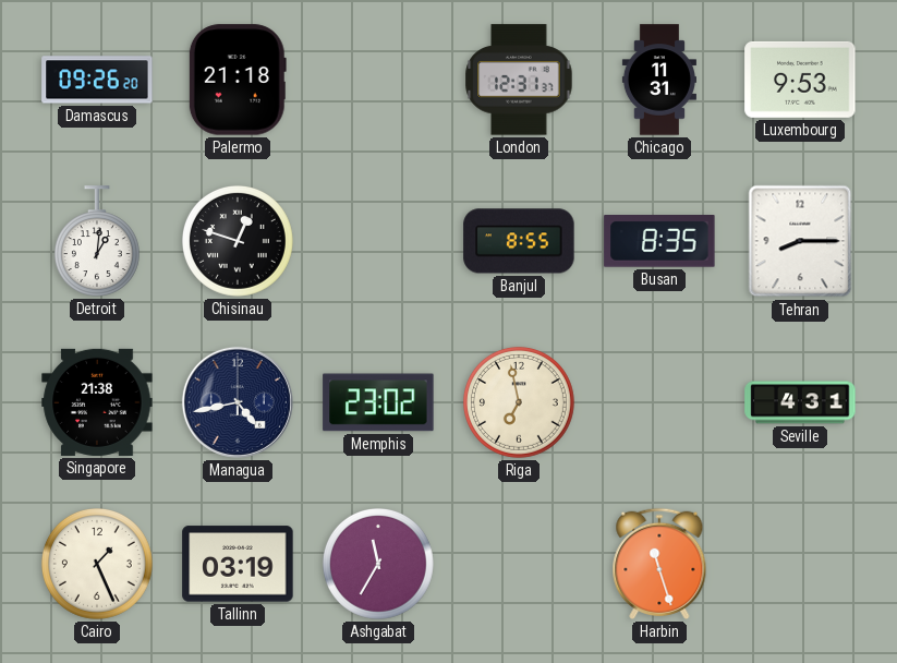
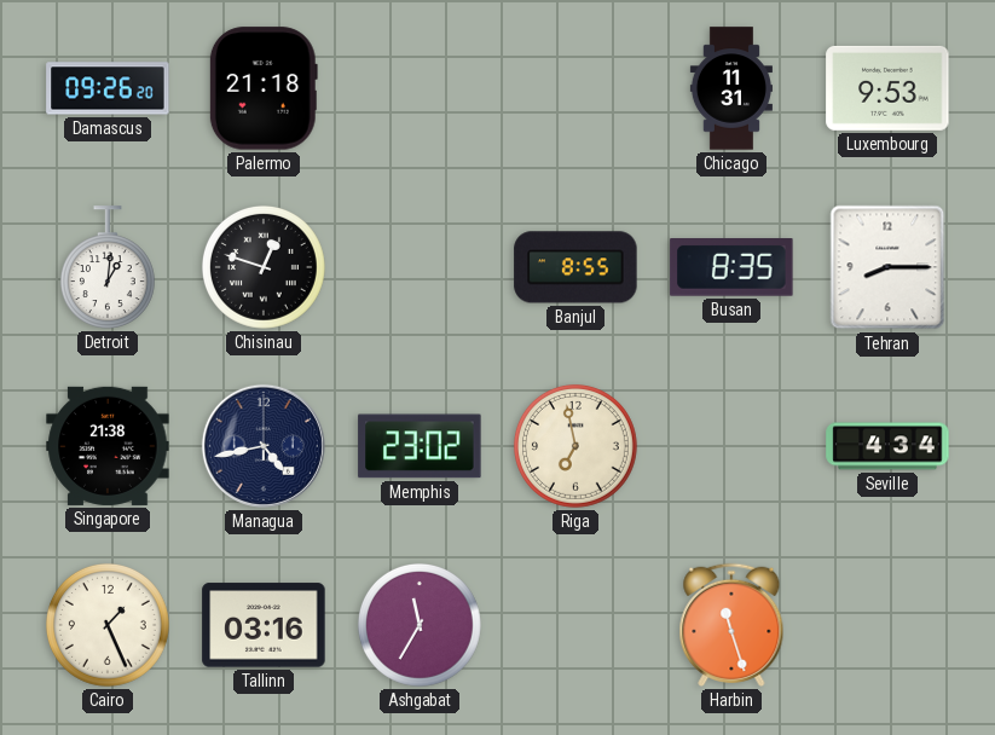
London: 12:31 -> none (519, 80)
Seville: 4:31 -> 4:34 (887, 446)
Tallinn: 03:19 -> 03:16 (264, 625)
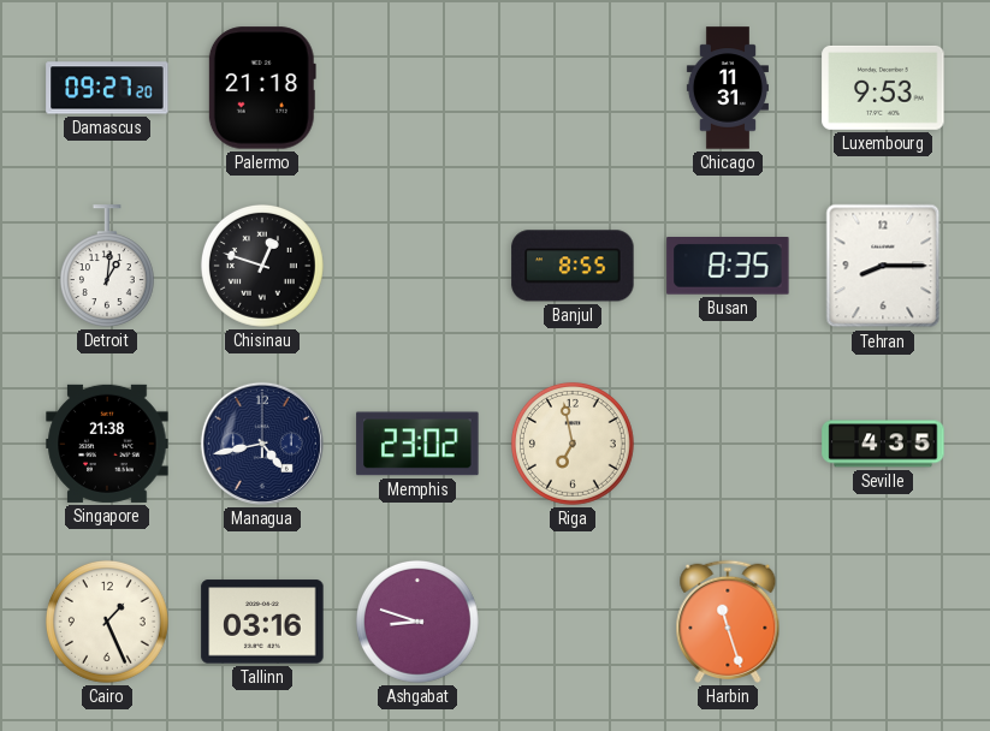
Damascus: 09:26 -> 09:27 (107, 88)
Seville: 4:34 -> 4:35 (883, 444)
Ashgabat: 11:35 -> 8:48 (417, 622)
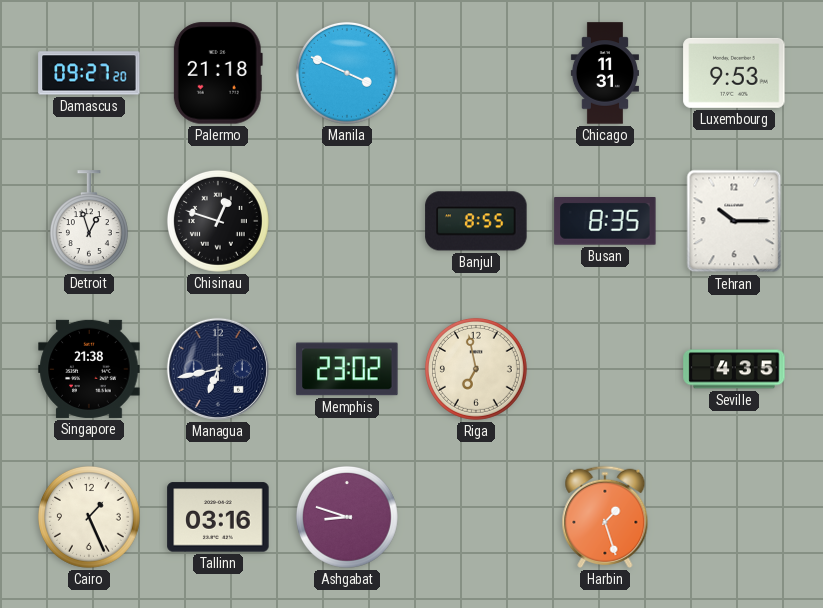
Manila: none -> 3:49 (347, 73)
Detroit: 1:01 -> 12:57 (89, 221)
Tehran: 8:15 -> 10:15 (734, 221)
Managua: 4:43 -> 6:43 (218, 369)
Harbin: 11:27 -> 1:27 (605, 517)
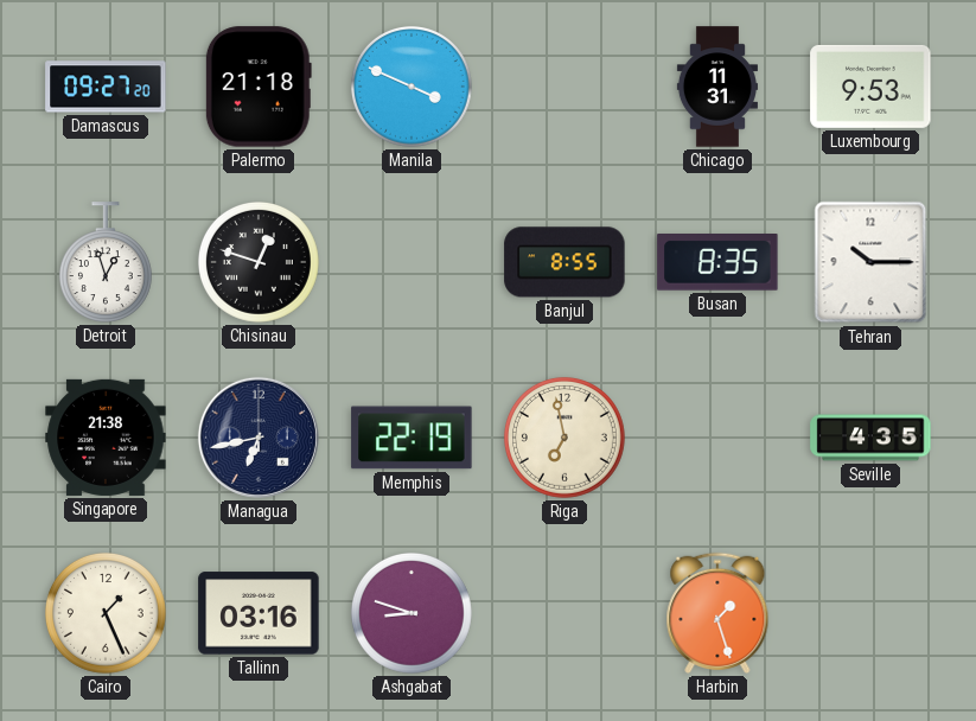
Memphis: 23:02 -> 22:19 (412, 438)
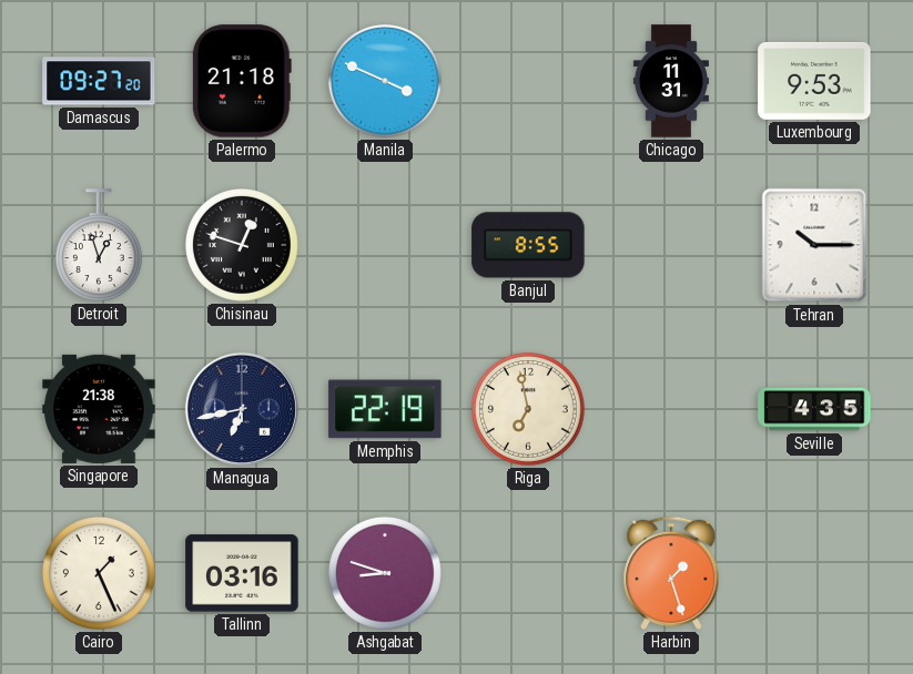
Busan: 8:35 -> none (717, 262)
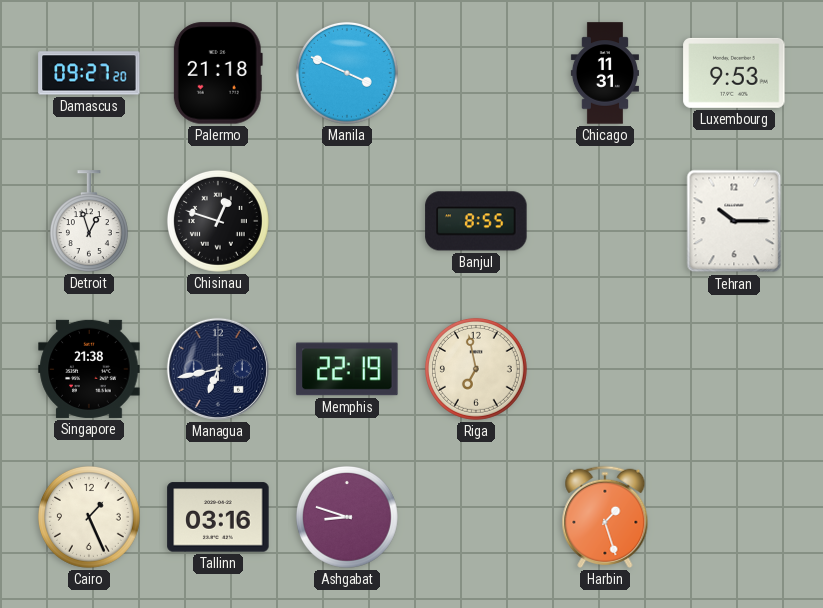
Seville: 4:35 -> none (814, 409)
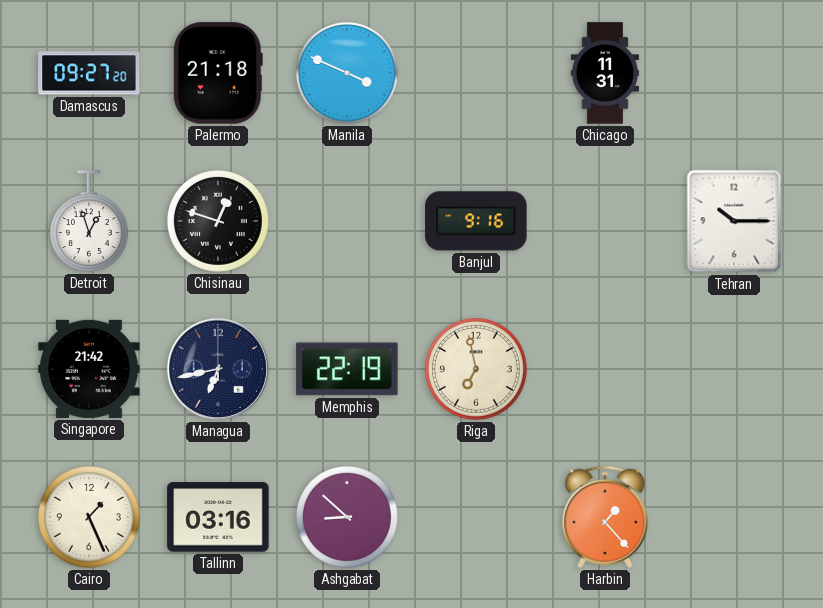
Luxembourg: 9:53 -> none (734, 73)
Banjul: 8:55 -> 9:16 (476, 221)
Singapore: 21:38 -> 21:42 (89, 369)
Ashgabat: 8:48 -> 8:52 (347, 517)
Harbin: 1:27 -> 1:23 (605, 517)
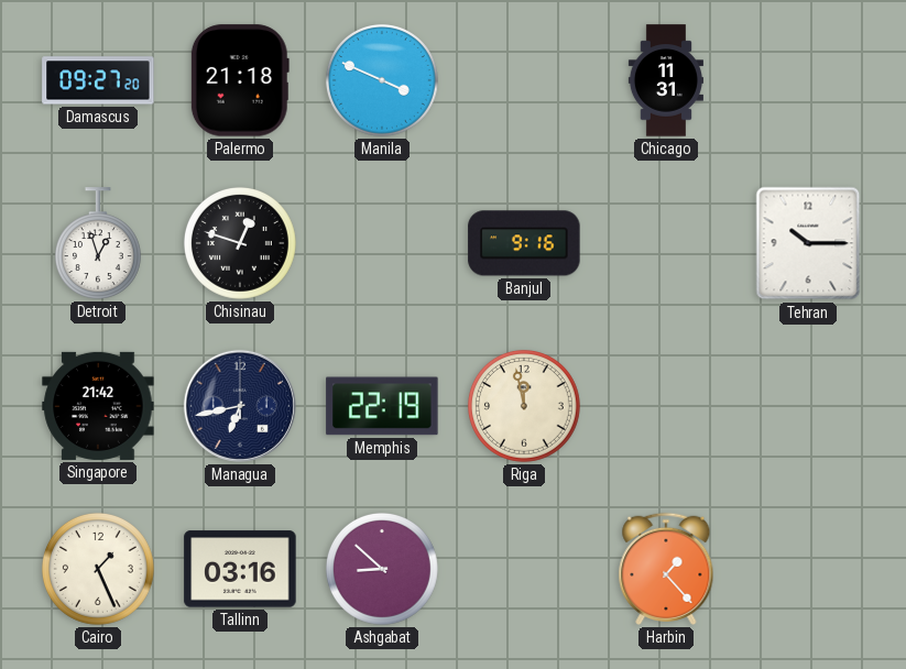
Riga: 6:58 -> 11:58 (524, 406)
